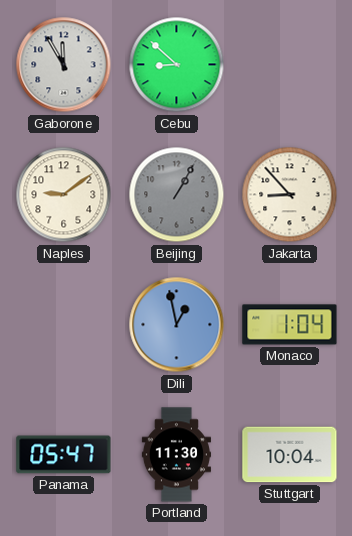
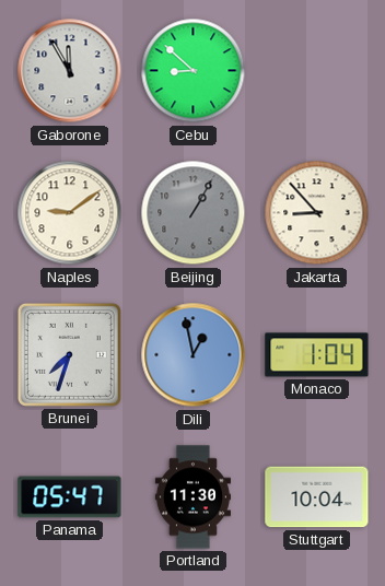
Brunei: none -> 7:33 (69, 354)
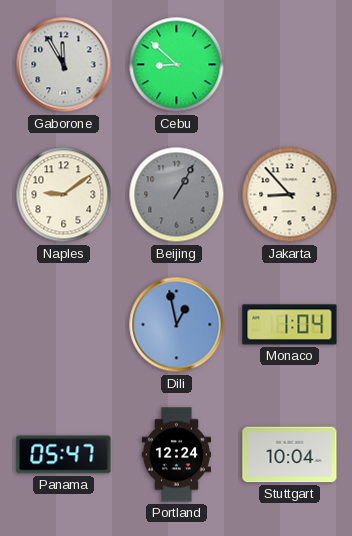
Brunei: 7:33 -> none (69, 354)
Portland: 11:30 -> 12:24 (176, 455)
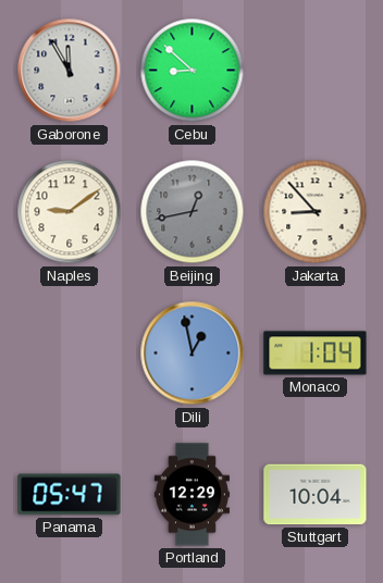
Beijing: 1:05 -> 12:43 (193, 212)
Portland: 12:24 -> 12:29 (191, 495)
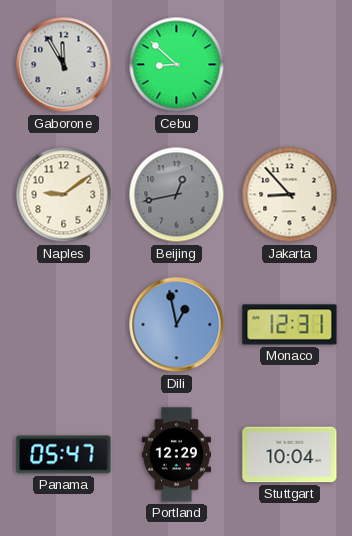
Monaco: 1:04 -> 12:31 (290, 325)
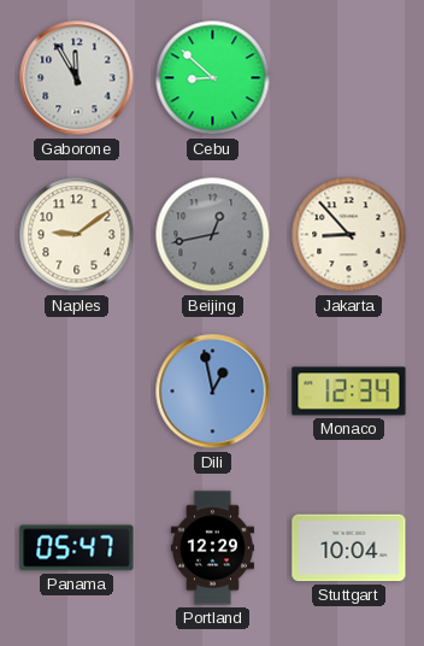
Monaco: 12:31 -> 12:34 (349, 392)
